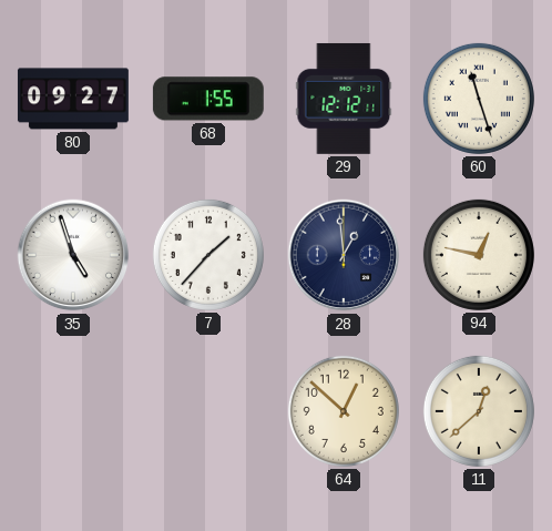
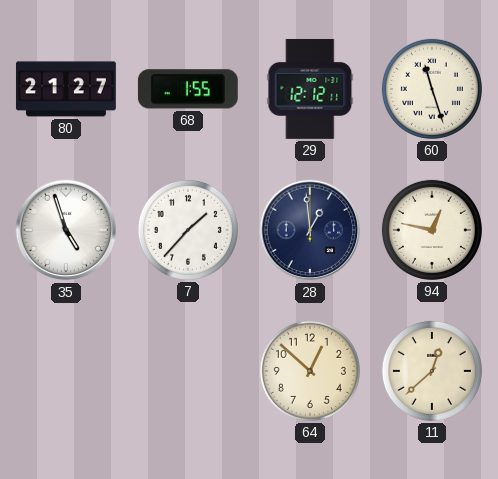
80: 09:27 -> 21:27 (66, 89)
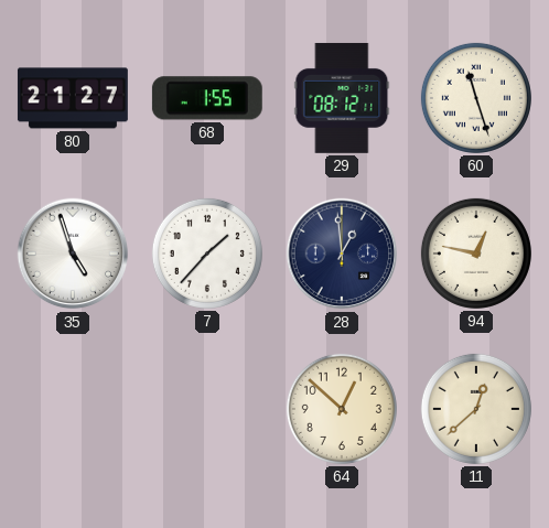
29: 12:12 -> 08:12 (342, 98)
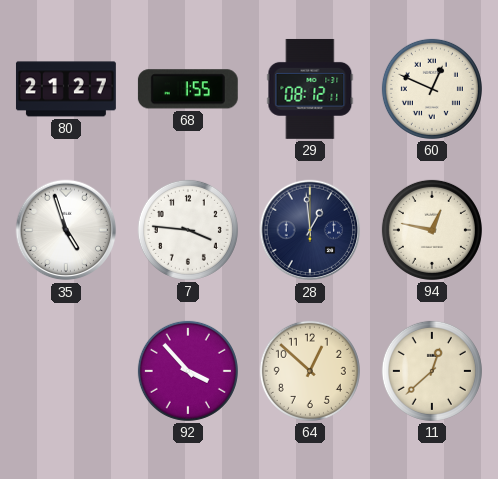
60: 11:27 -> 12:49 (432, 89)
7: 1:37 -> 3:46 (188, 230)
92: none -> 3:53 (188, 371)
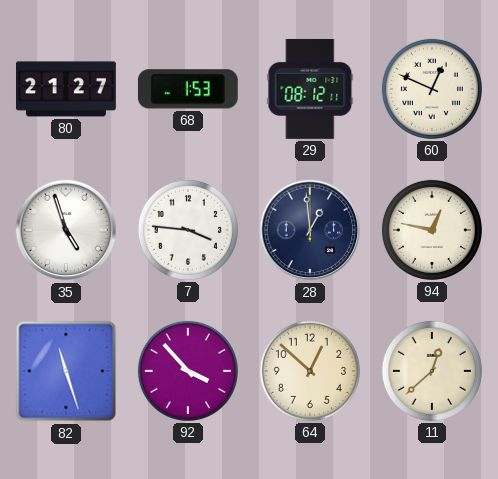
68: 1:55 -> 1:53 (188, 89)
82: none -> 11:27 (66, 371)
